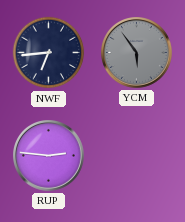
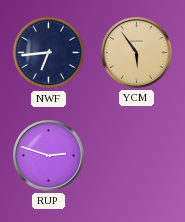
YCM dial: grey -> champagne (137, 53)
RUP: 2:46 -> 2:48 (49, 156)
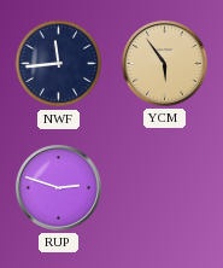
NWF: 6:44 -> 11:44 (59, 64)
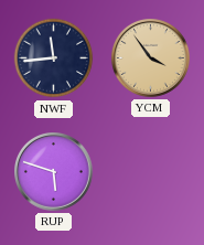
YCM: 5:54 -> 3:54 (151, 58)
RUP: 2:48 -> 5:48 (54, 172)
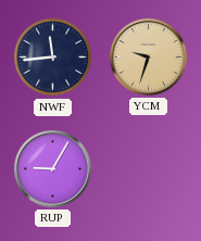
YCM: 3:54 -> 9:33 (149, 58)
RUP: 5:48 -> 9:05 (53, 169)
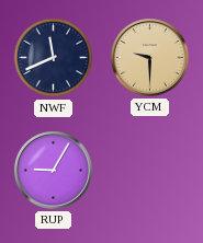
NWF: 11:44 -> 11:41 (54, 58)
YCM: 9:33 -> 9:30 (150, 58)
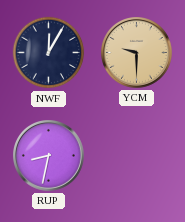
NWF: 11:41 -> 12:05 (49, 53)
RUP: 9:05 -> 8:32 (49, 156)
